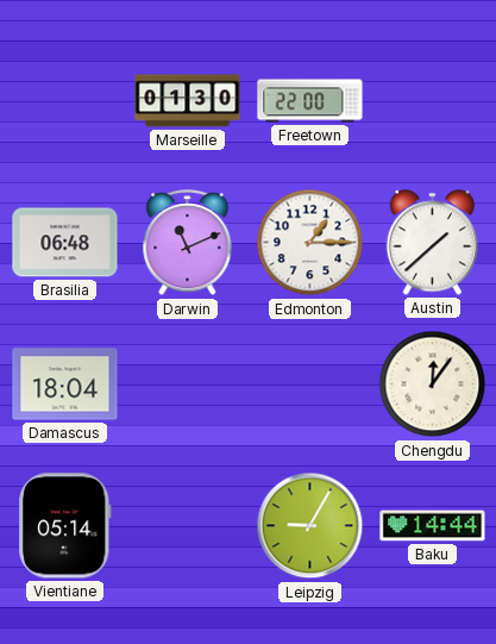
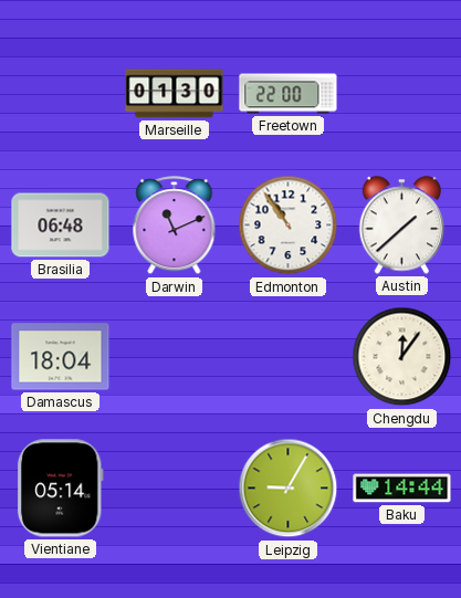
Edmonton: 1:15 -> 10:54 (289, 225)
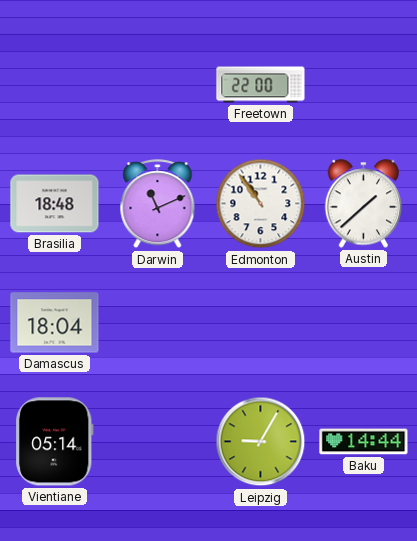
Marseille: 01:30 -> none (175, 94)
Brasilia: 06:48 -> 18:48 (55, 204)
Chengdu: 12:06 -> none (402, 357)
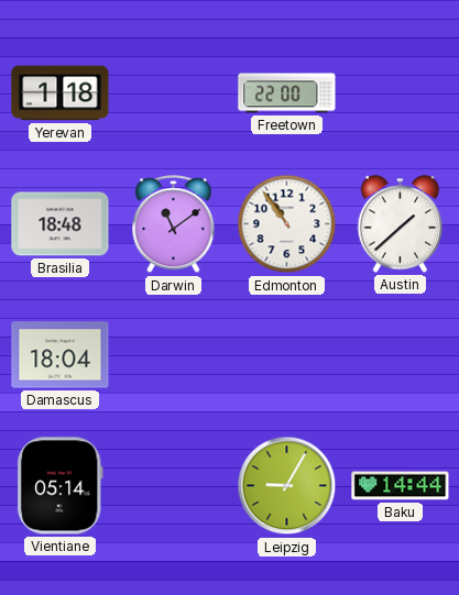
Yerevan: none -> 1:18 (61, 93)
Darwin: 11:11 -> 11:09 (174, 224)
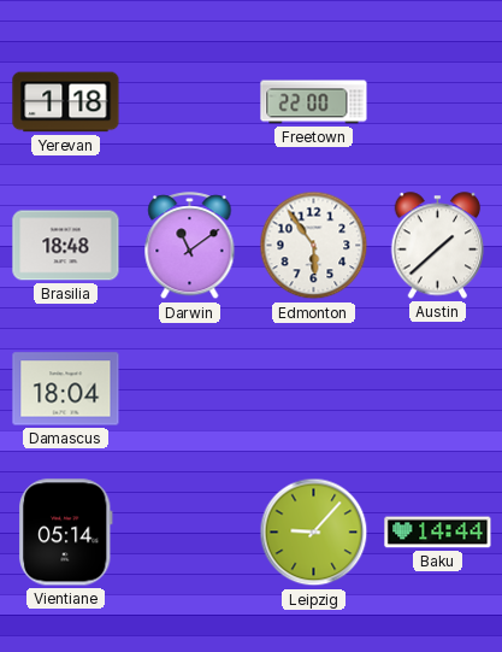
Edmonton: 10:54 -> 5:54 (314, 246)
Leipzig: 9:05 -> 9:07 (314, 533)
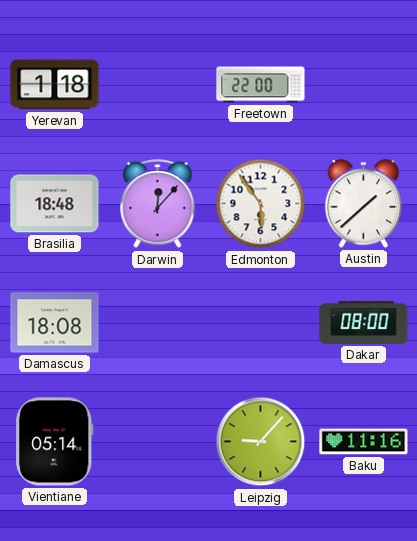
Darwin: 11:09 -> 12:07 (158, 204)
Damascus: 18:04 -> 18:08 (55, 323)
Dakar: none -> 08:00 (364, 322)
Baku: 14:44 -> 11:16 (364, 442)
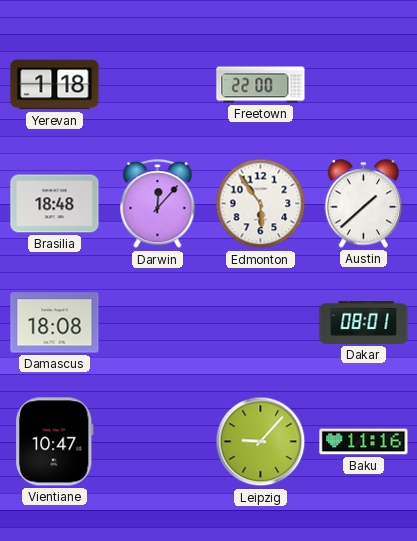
Dakar: 08:00 -> 08:01 (364, 322)
Vientiane: 05:14 -> 10:47 (54, 442)
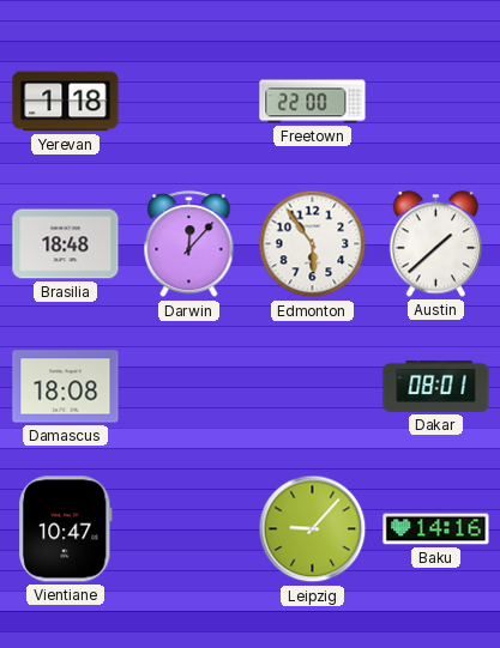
Baku: 11:16 -> 14:16 (436, 529)
